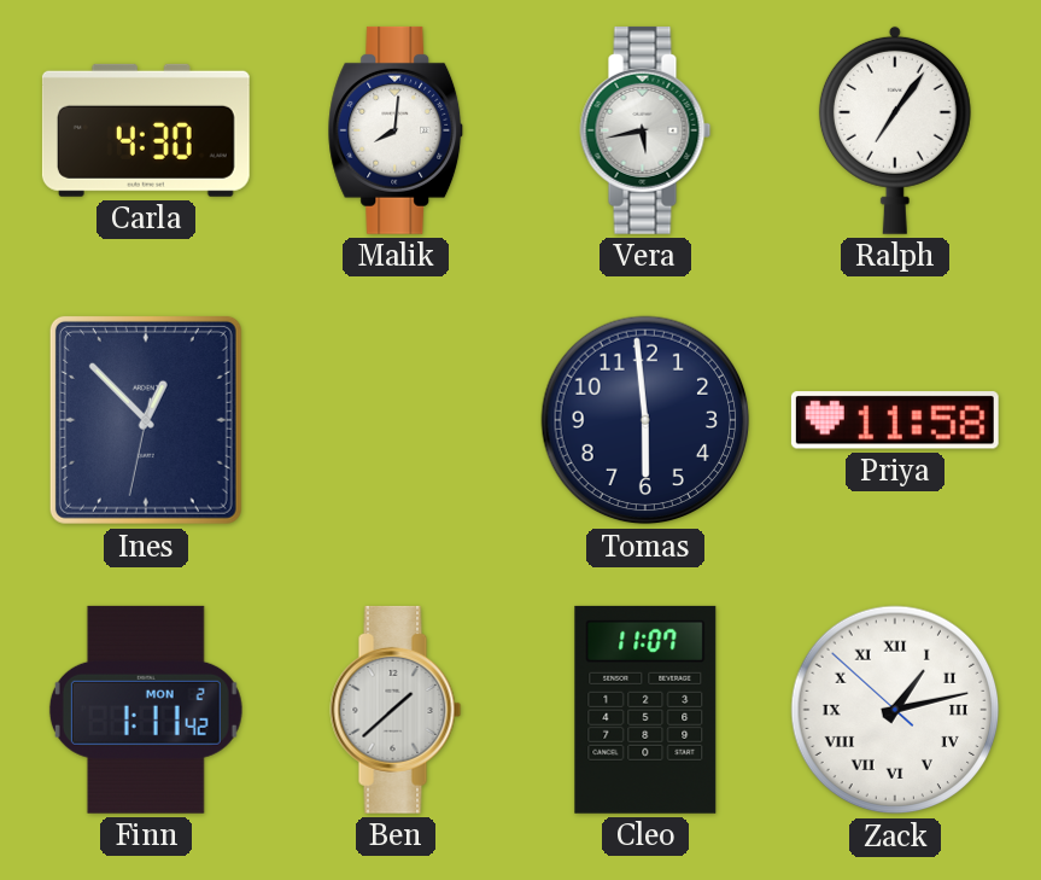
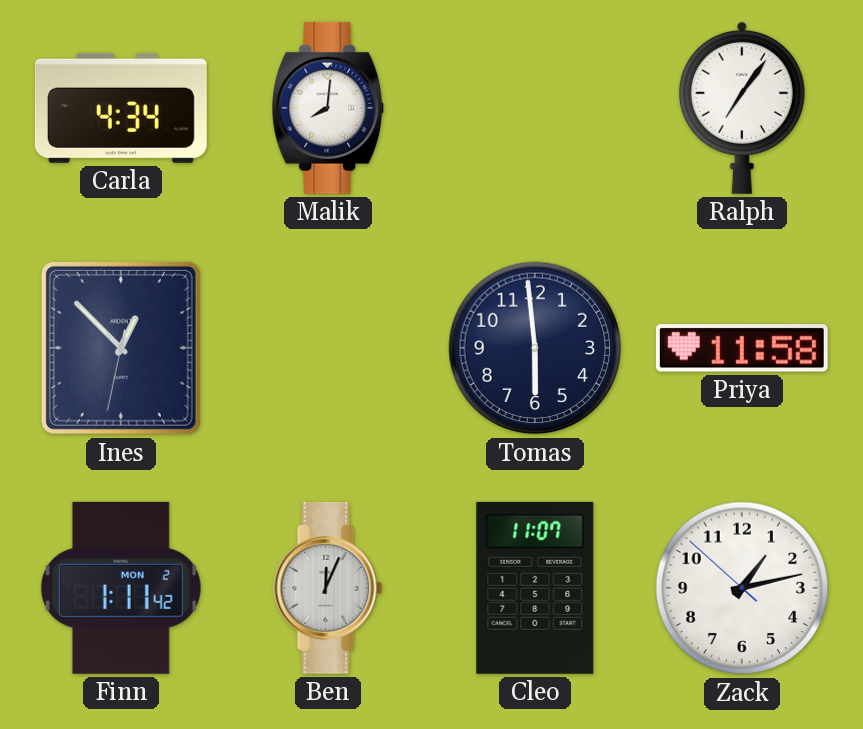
Carla: 4:30 -> 4:34 (121, 108)
Vera: 5:43 -> none (645, 130)
Ben: 1:38 -> 12:04 (328, 588)
Zack numerals: Roman -> Arabic (742, 588)
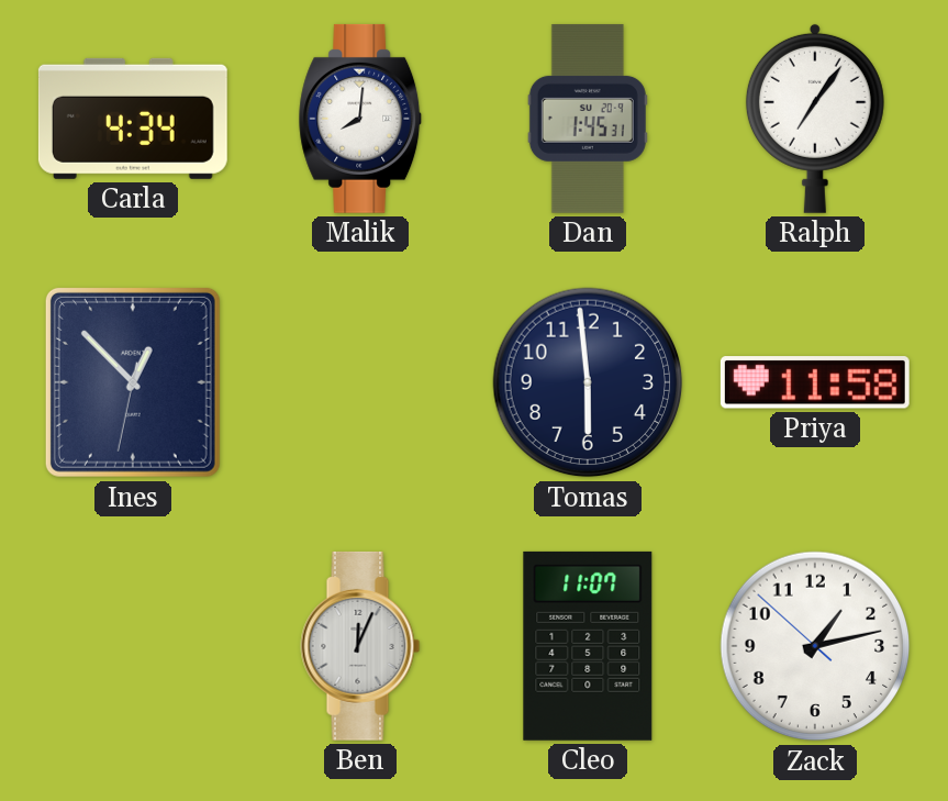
Dan: none -> 1:45 (588, 119)
Finn: 1:11 -> none (121, 588)
